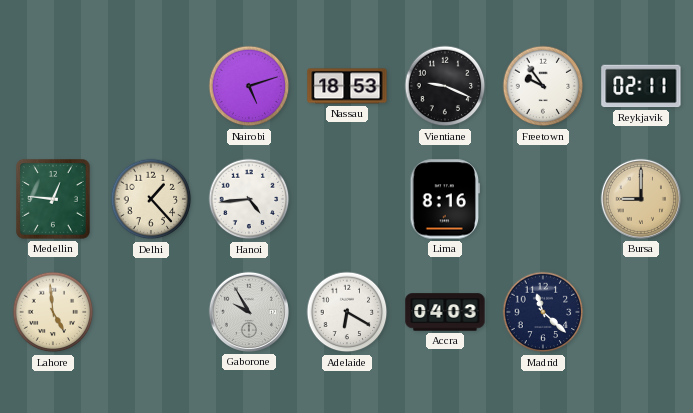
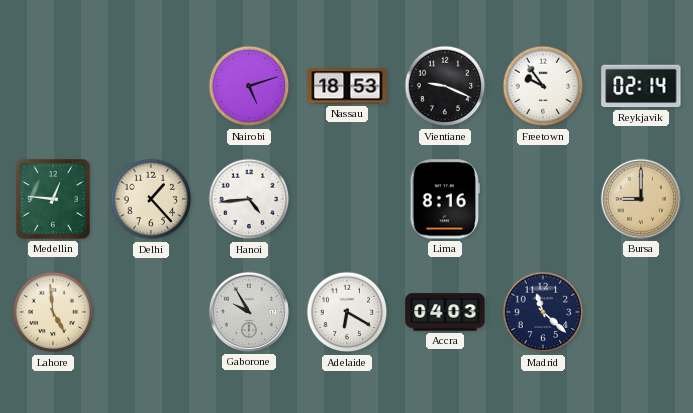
Reykjavik: 02:11 -> 02:14 (641, 86)
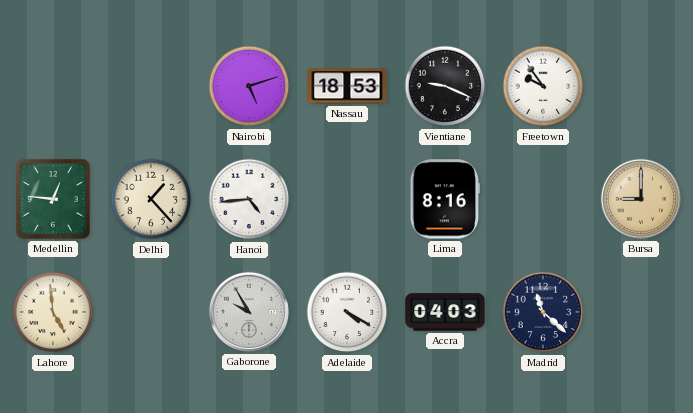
Reykjavik: 02:14 -> none (641, 86)
Adelaide: 6:20 -> 4:20 (347, 312)
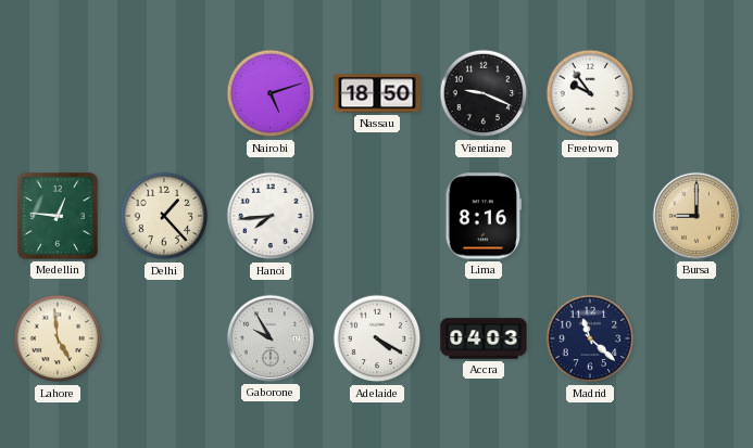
Nassau: 18:53 -> 18:50 (377, 93)
Hanoi: 4:44 -> 7:44 (271, 216)
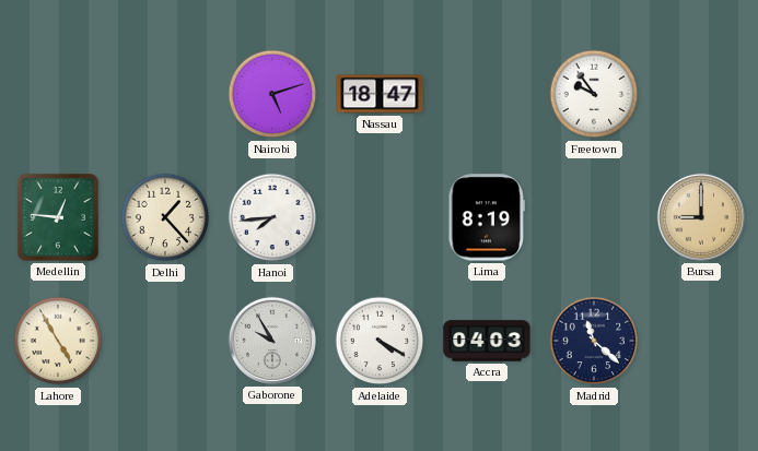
Nassau: 18:50 -> 18:47 (380, 94)
Vientiane: 9:19 -> none (484, 93)
Lima: 8:16 -> 8:19 (486, 217)
Lahore: 4:59 -> 4:55 (58, 341)
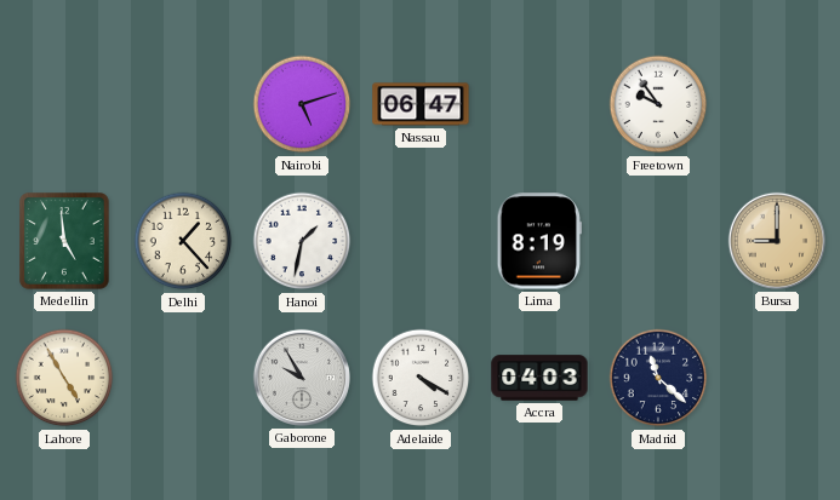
Nassau: 18:47 -> 06:47 (421, 104)
Medellin: 12:46 -> 4:59 (65, 241)
Hanoi: 7:44 -> 1:32 (302, 241)
